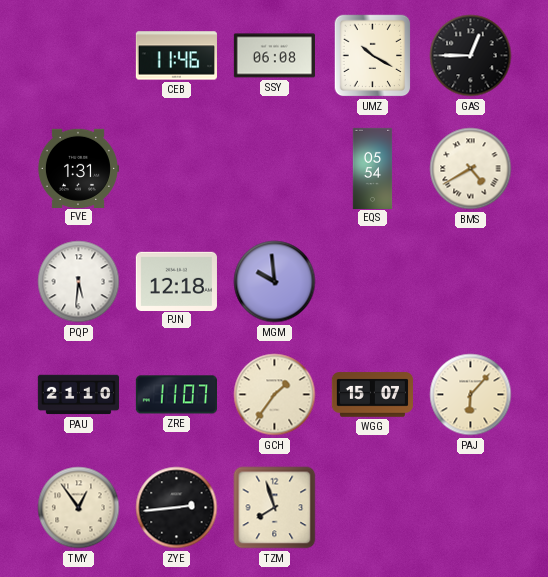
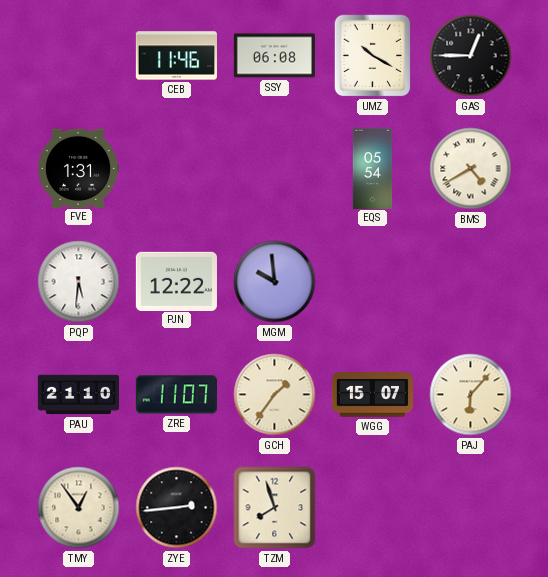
PJN: 12:18 -> 12:22 (176, 281)
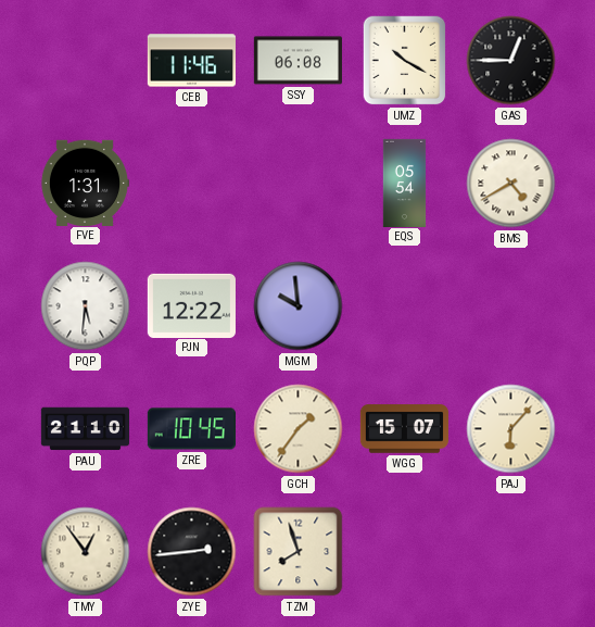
ZRE: 11:07 -> 10:45 (191, 429)
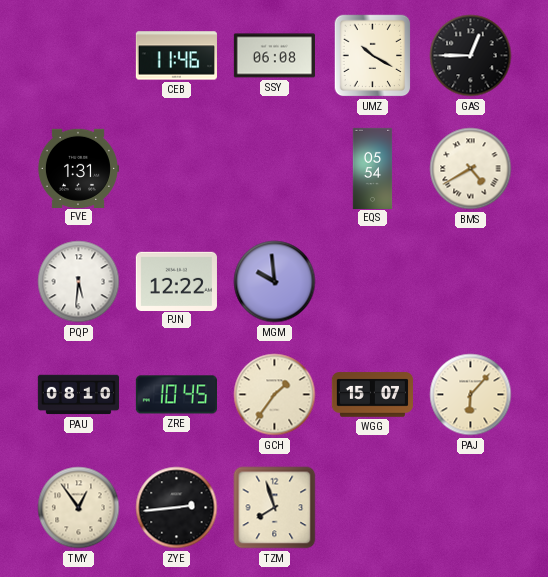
PAU: 21:10 -> 08:10 (78, 395)
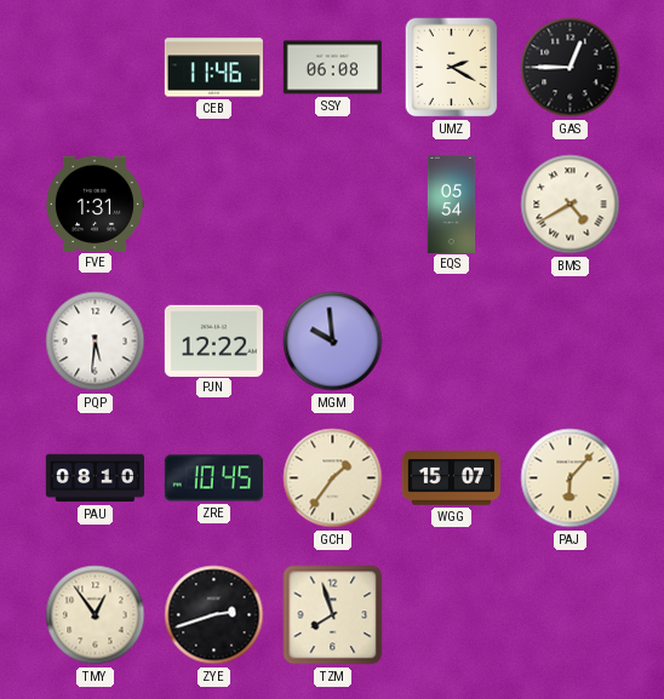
UMZ: 10:20 -> 2:20 (452, 68)
ZYE: 2:44 -> 2:42 (214, 615)
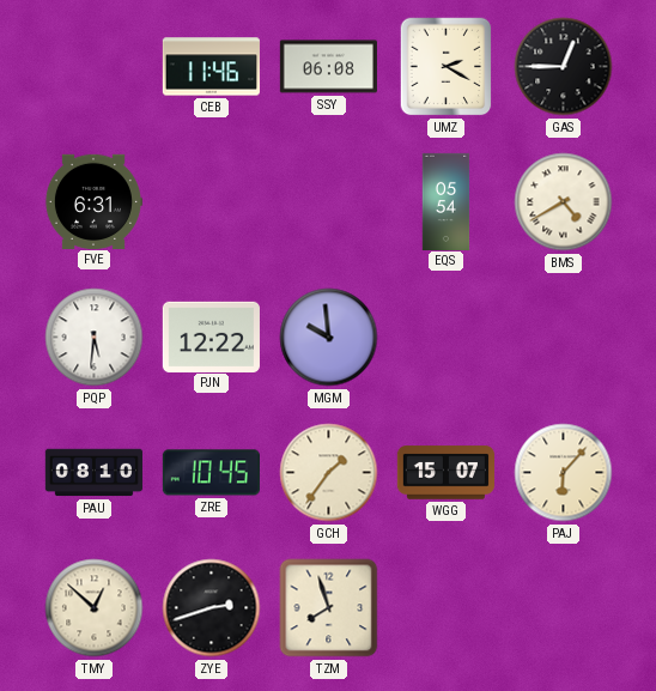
FVE: 1:31 -> 6:31 (93, 201)
TMY: 12:54 -> 12:52 (95, 608)
